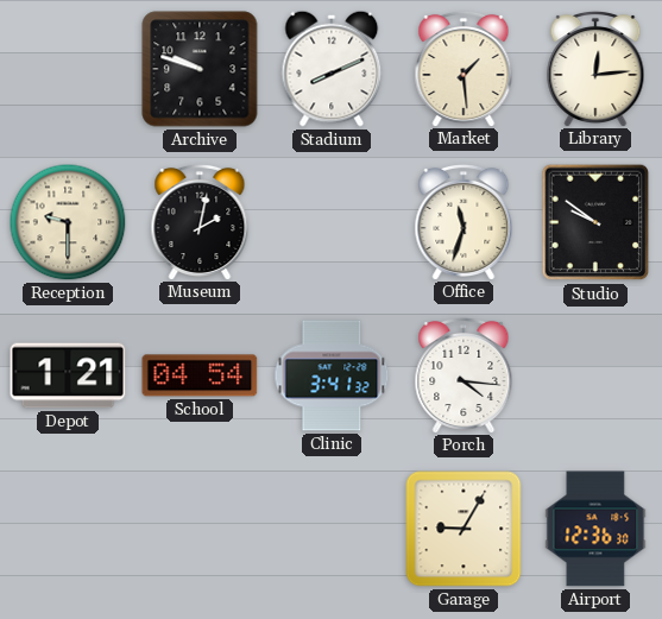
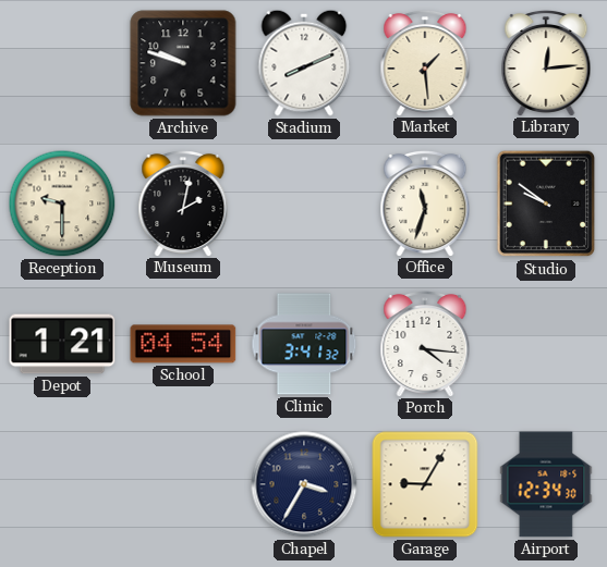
Chapel: none -> 3:35 (304, 484)
Airport: 12:36 -> 12:34 (546, 484)
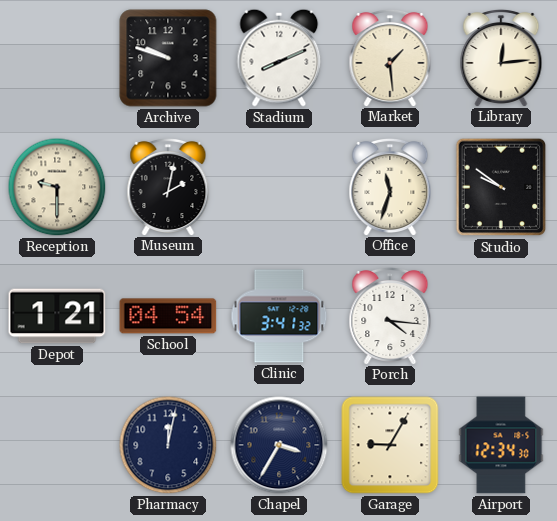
Pharmacy: none -> 12:02 (168, 445)
